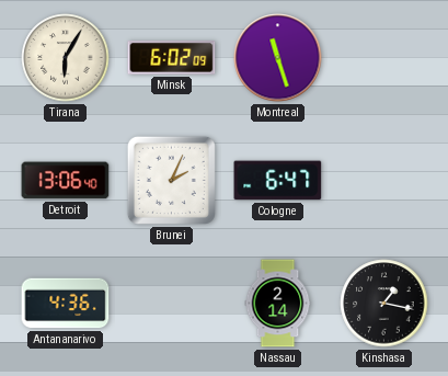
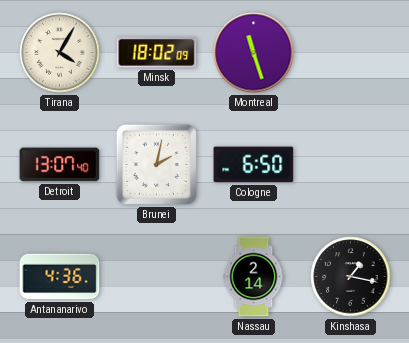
Tirana: 6:05 -> 4:05 (60, 53)
Minsk: 6:02 -> 18:02 (157, 53)
Detroit: 13:06 -> 13:07 (60, 165)
Brunei: 2:04 -> 2:02 (156, 164)
Cologne: 6:47 -> 6:50 (254, 165)
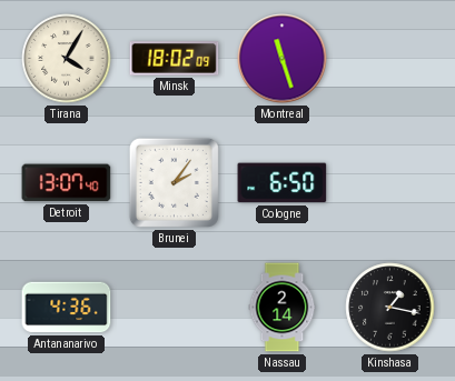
Brunei: 2:02 -> 2:06 (174, 182)
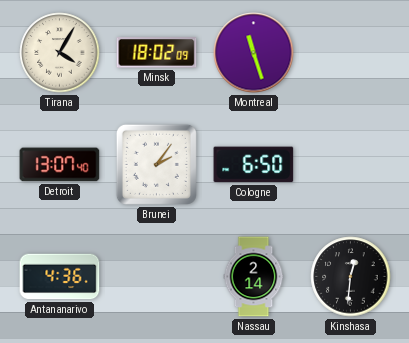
Kinshasa: 1:17 -> 12:31 (351, 277)
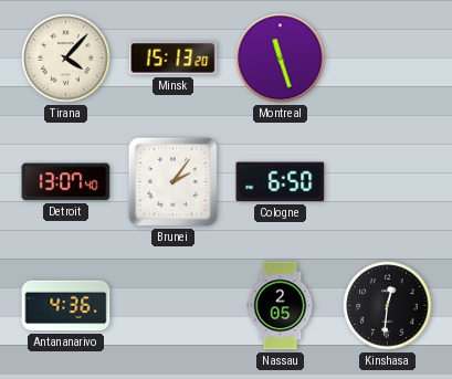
Tirana: 4:05 -> 4:07 (66, 59)
Minsk: 18:02 -> 15:13 (174, 59)
Nassau: 2:14 -> 2:05 (281, 306)
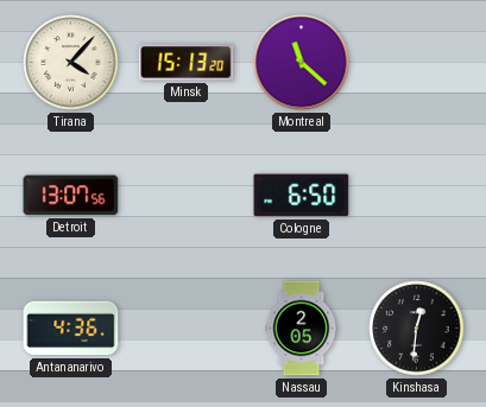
Montreal: 11:27 -> 11:22 (302, 63)
Detroit: 13:07:40 -> 13:07:56 (71, 196)
Brunei: 2:06 -> none (172, 181)
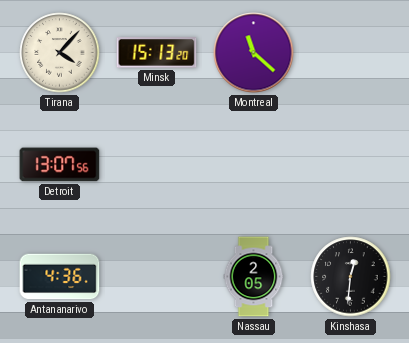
Cologne: 6:50 -> none (302, 196)
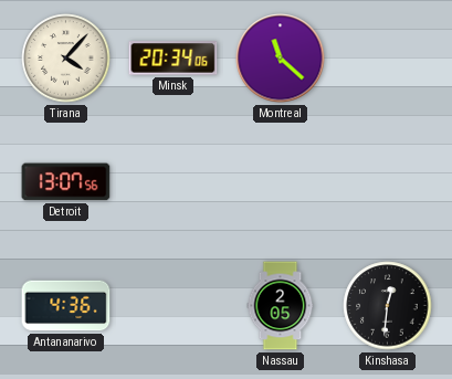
Minsk: 15:13 -> 20:34 (174, 59)
